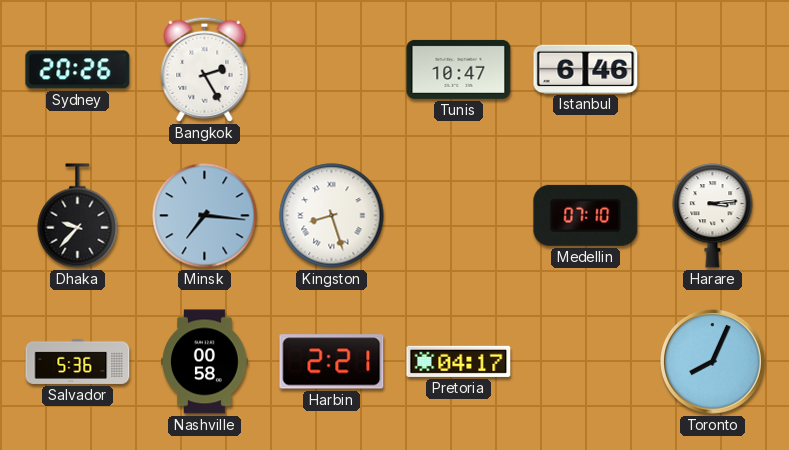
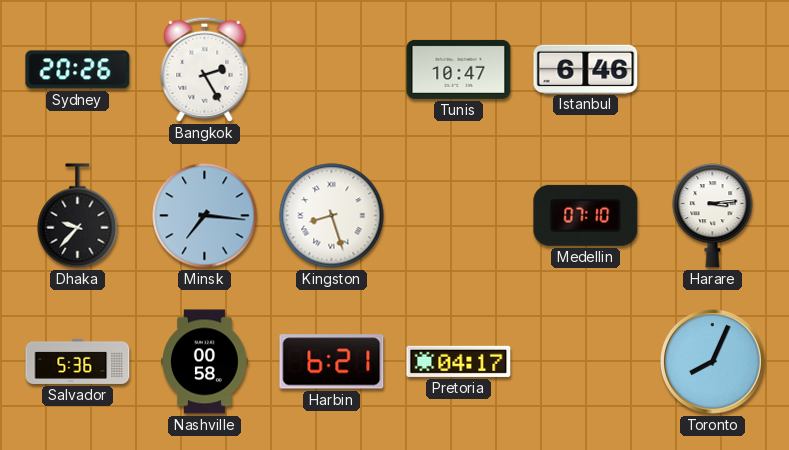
Harbin: 2:21 -> 6:21 (332, 362)
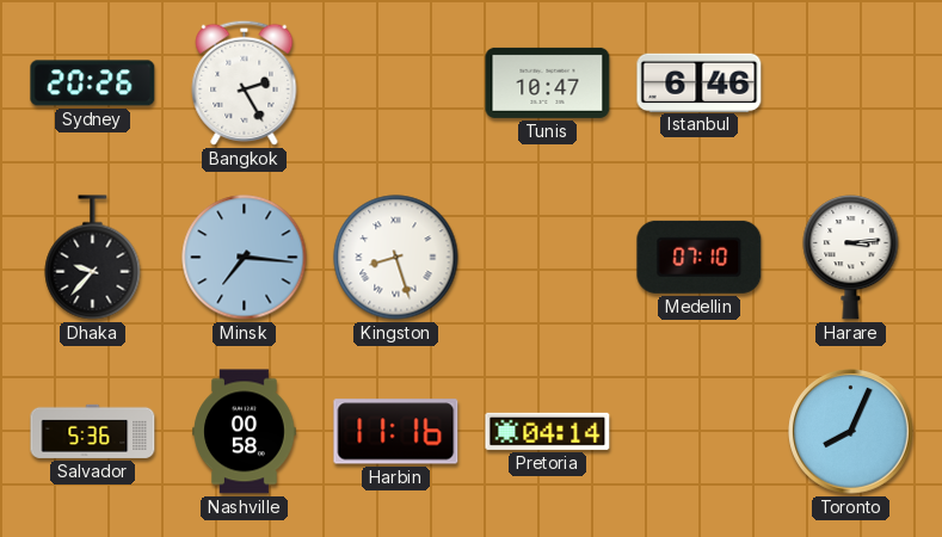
Harbin: 6:21 -> 11:16 (396, 432)
Pretoria: 04:17 -> 04:14 (548, 431)
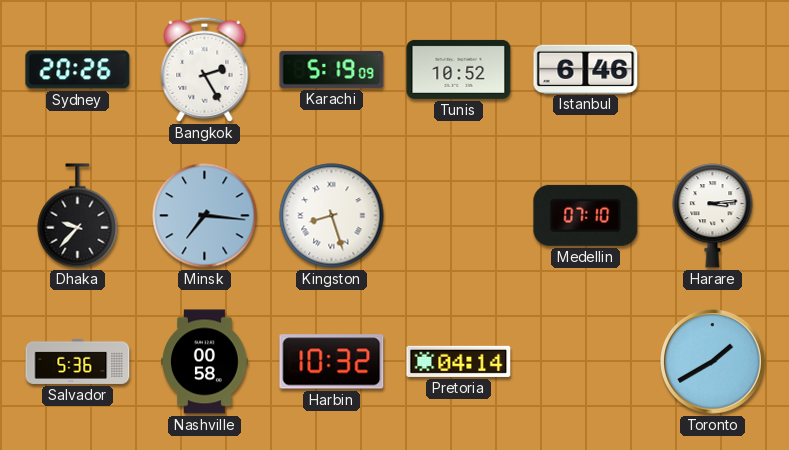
Karachi: none -> 5:19 (332, 69)
Tunis: 10:47 -> 10:52 (459, 69)
Harbin: 11:16 -> 10:32 (332, 362)
Toronto: 8:04 -> 1:40 (713, 362)
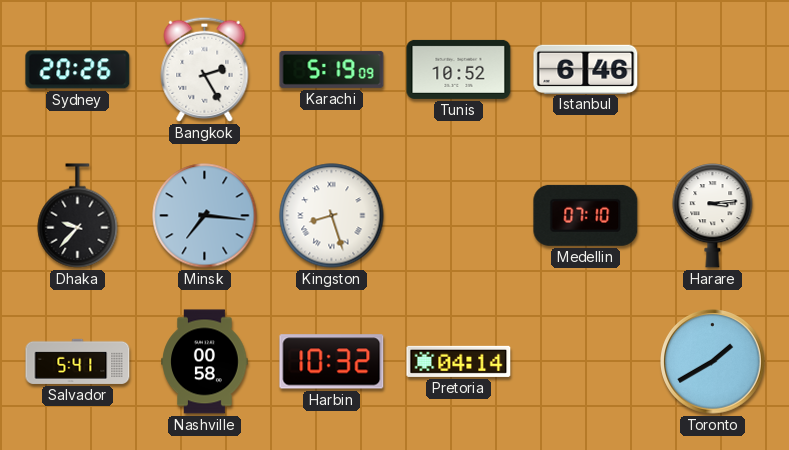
Salvador: 5:36 -> 5:41 (78, 361)
